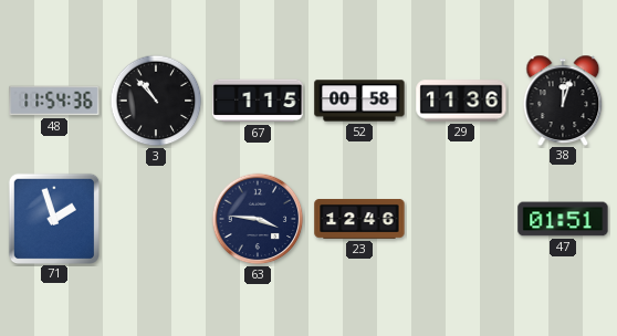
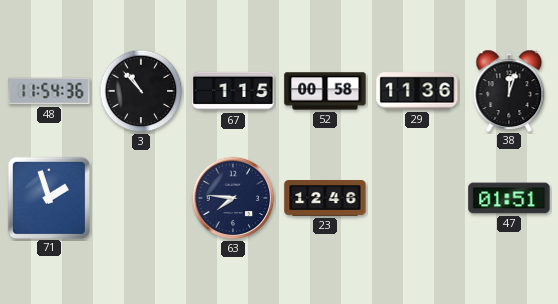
63: 3:46 -> 7:46 (233, 198)
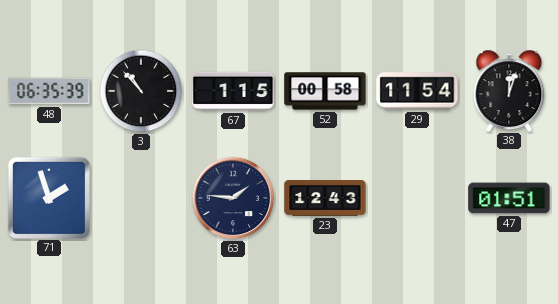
48: 11:54 -> 06:35 (49, 91)
29: 11:36 -> 11:54 (417, 91)
63: 7:46 -> 1:46 (233, 198)
23: 12:46 -> 12:43 (325, 199)
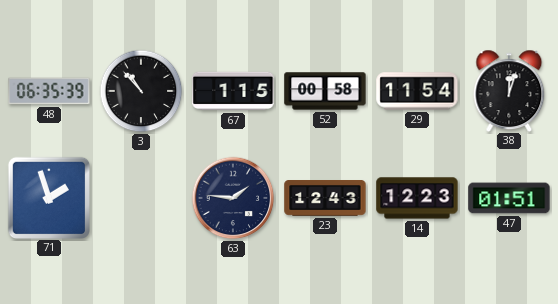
14: none -> 12:23 (417, 198)
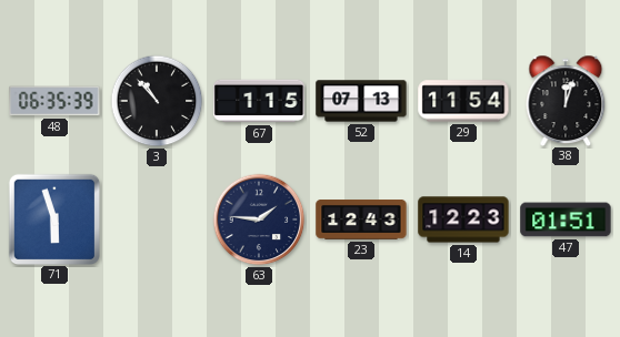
52: 00:58 -> 07:13 (361, 101)
71: 1:57 -> 5:57 (53, 218)
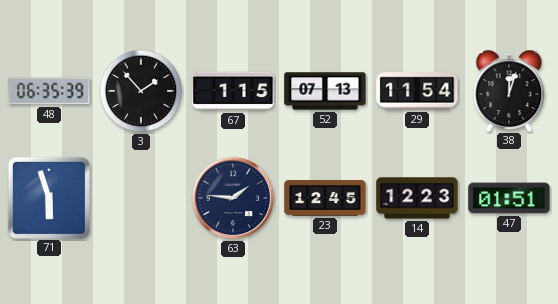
3: 10:53 -> 1:53 (141, 91)
23: 12:43 -> 12:45 (325, 199)
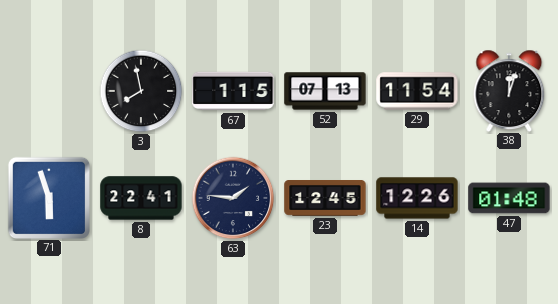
48: 06:35 -> none (49, 91)
3: 1:53 -> 7:58 (141, 91)
8: none -> 22:41 (141, 198)
14: 12:23 -> 12:26 (417, 198)
47: 01:51 -> 01:48 (509, 198)
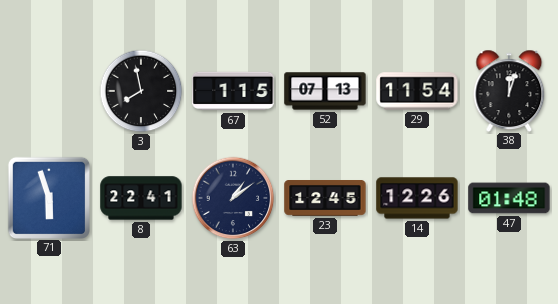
63: 1:46 -> 1:09 (233, 198)
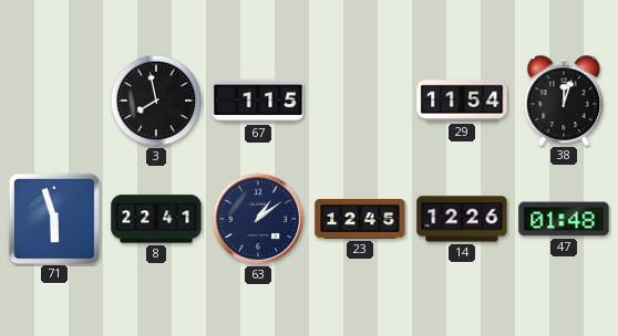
52: 07:13 -> none (325, 91)
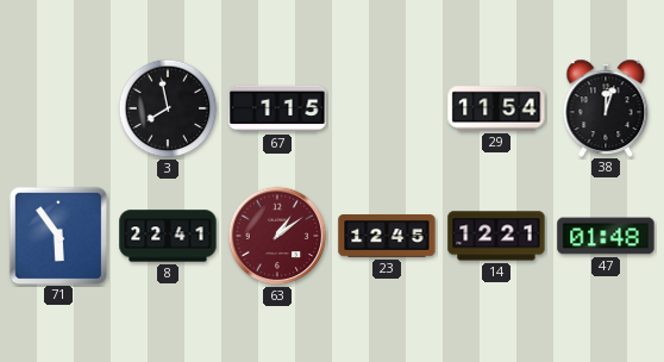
71: 5:57 -> 5:54 (57, 235)
63 dial: navy -> burgundy (277, 236)
14: 12:26 -> 12:21 (496, 236)
